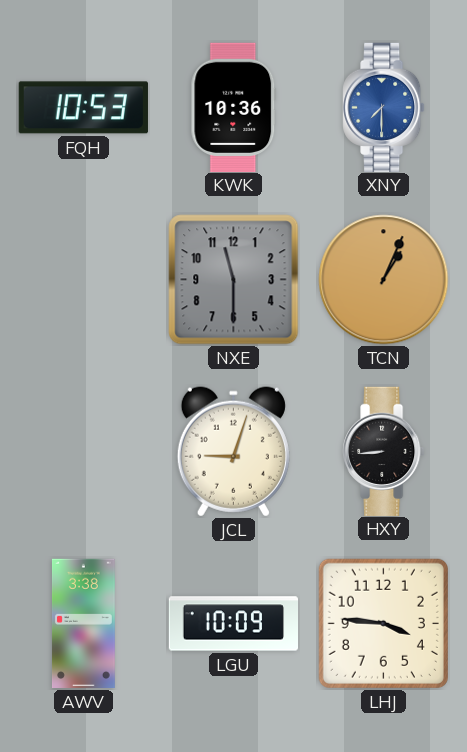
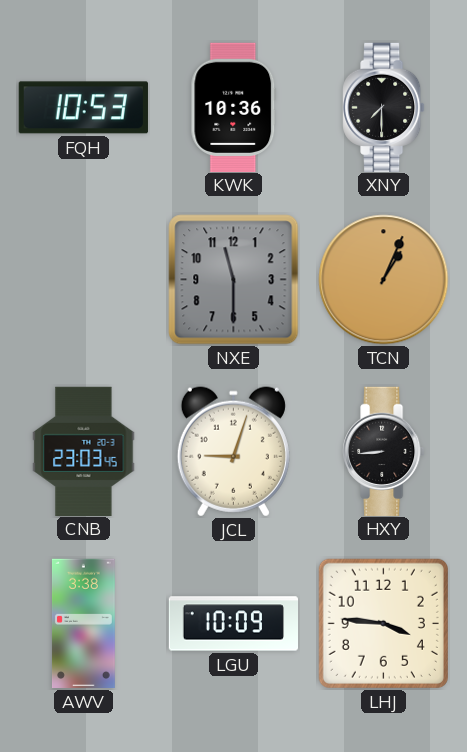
XNY dial: blue -> black (384, 107)
CNB: none -> 23:03 (84, 451)
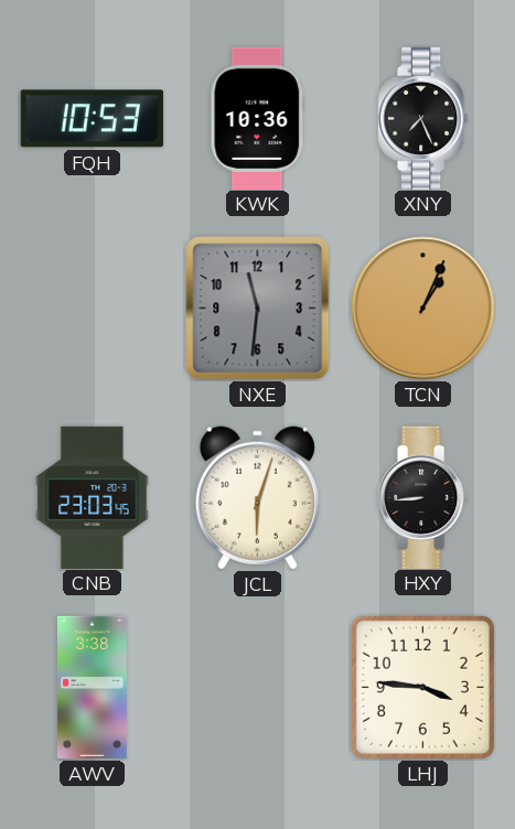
XNY: 7:30 -> 7:26 (423, 118)
NXE: 11:30 -> 11:31 (258, 309)
JCL: 9:03 -> 6:03 (257, 498)
LGU: 10:09 -> none (233, 624)
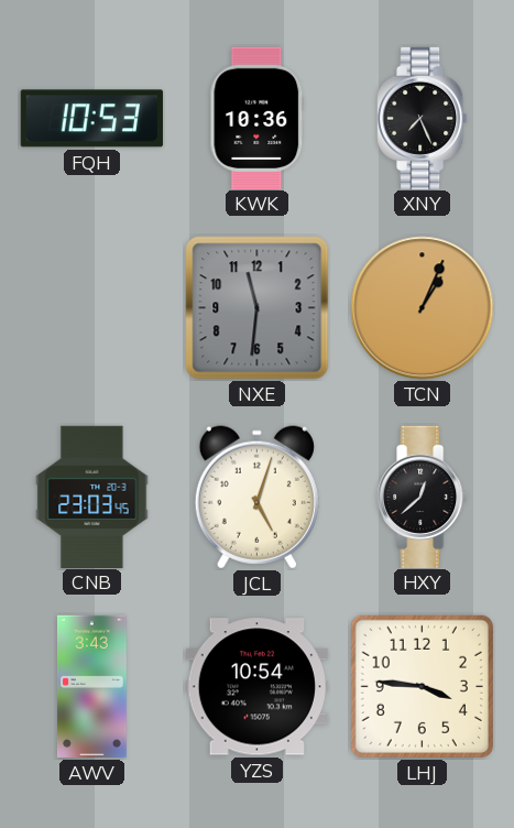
JCL: 6:03 -> 5:03 (256, 498)
HXY: 8:44 -> 12:38 (423, 497)
AWV: 3:38 -> 3:43 (91, 687)
YZS: none -> 10:54 (256, 687)
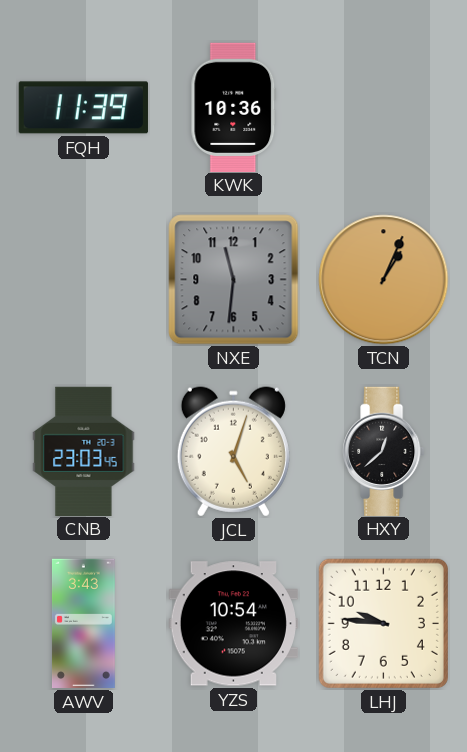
FQH: 10:53 -> 11:39 (83, 108)
XNY: 7:26 -> none (423, 118)
LHJ: 3:46 -> 9:46 (383, 623)
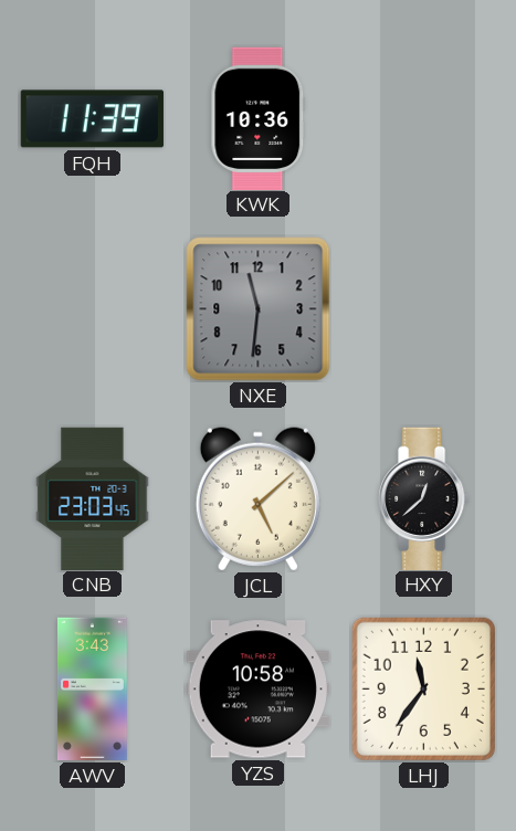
TCN: 1:04 -> none (384, 280)
JCL: 5:03 -> 5:08 (257, 499)
YZS: 10:54 -> 10:58 (257, 690)
LHJ: 9:46 -> 11:36 (423, 688)
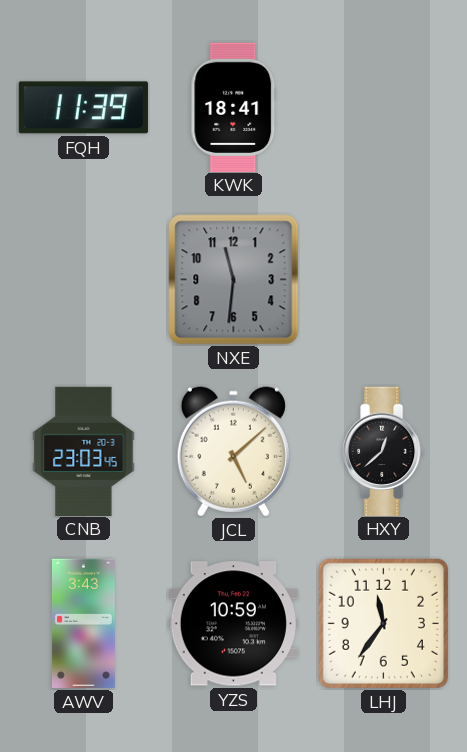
KWK: 10:36 -> 18:41 (234, 107)
YZS: 10:58 -> 10:59 (233, 624)
